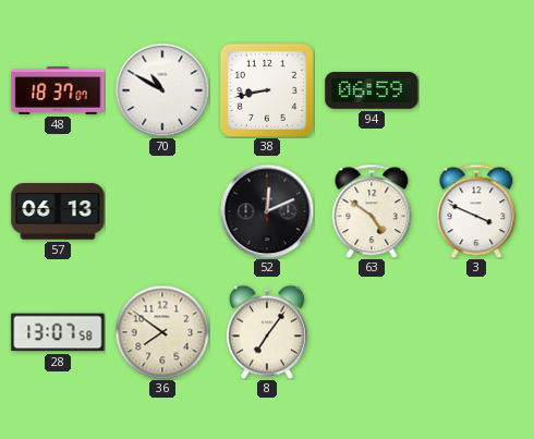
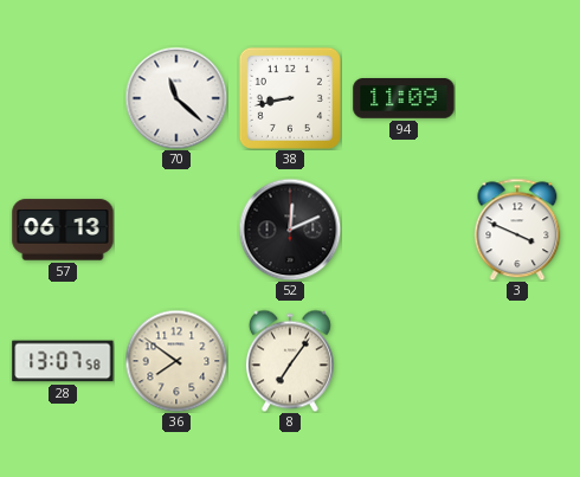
48: 18:37 -> none (58, 92)
70: 10:50 -> 11:22 (176, 98)
94: 06:59 -> 11:09 (404, 99)
63: 4:51 -> none (372, 211)
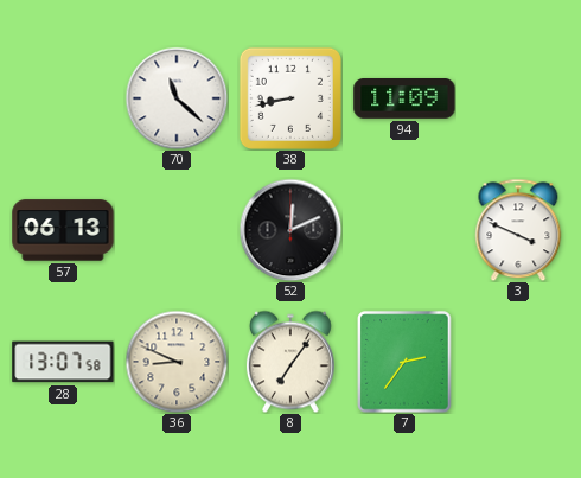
36: 7:51 -> 8:49 (177, 362)
7: none -> 2:36 (404, 362)
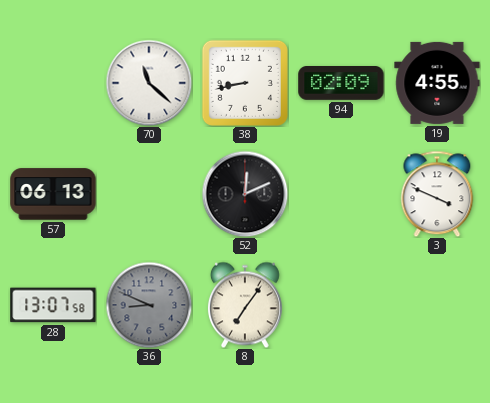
94: 11:09 -> 02:09 (341, 84)
19: none -> 4:55 (437, 83)
36 dial: cream -> grey (149, 305)
7: 2:36 -> none (404, 362)
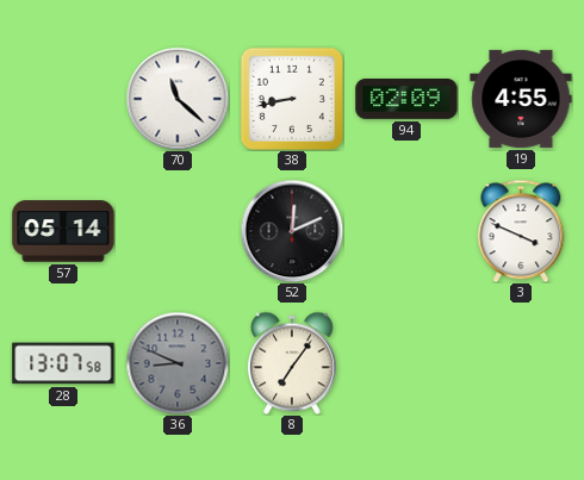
57: 06:13 -> 05:14 (63, 231)
